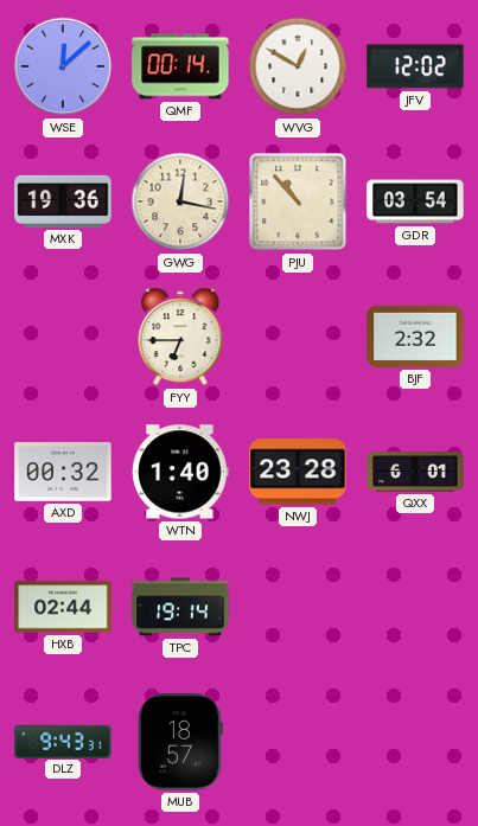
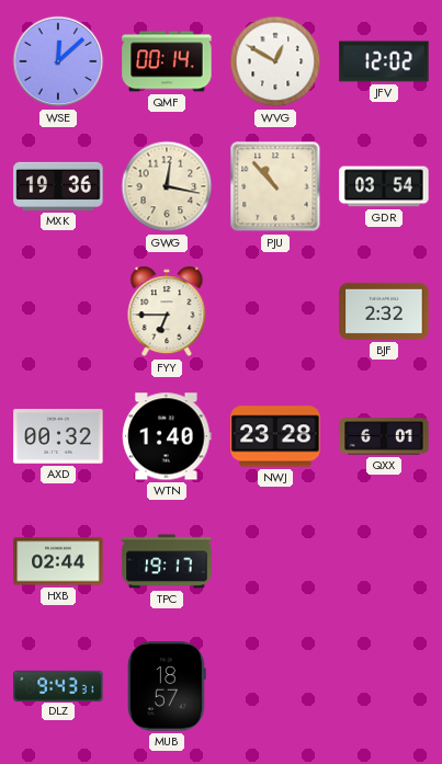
TPC: 19:14 -> 19:17 (167, 561)
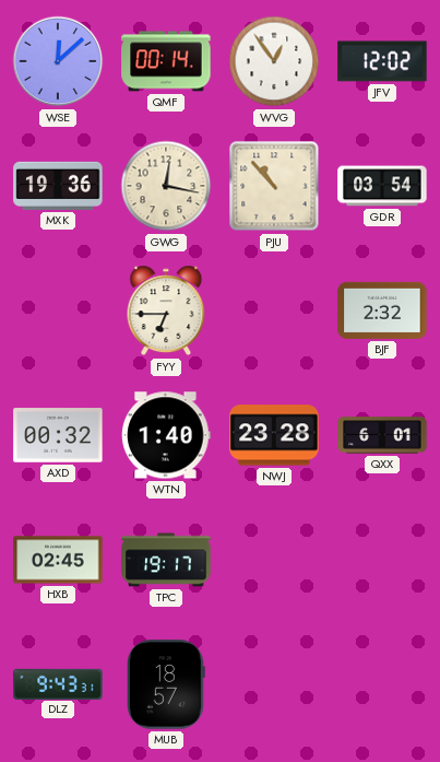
WVG: 12:50 -> 12:54 (274, 61)
HXB: 02:44 -> 02:45 (58, 560)
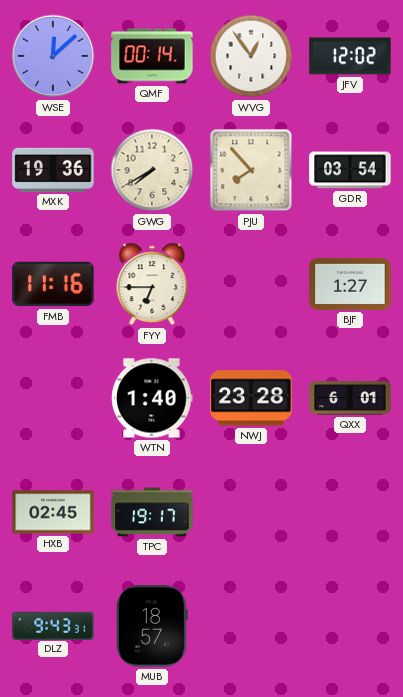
GWG: 12:17 -> 7:40 (152, 170)
PJU: 10:53 -> 7:53 (251, 170)
FMB: none -> 11:16 (53, 284)
BJF: 2:32 -> 1:27 (350, 284)
AXD: 00:32 -> none (58, 435)
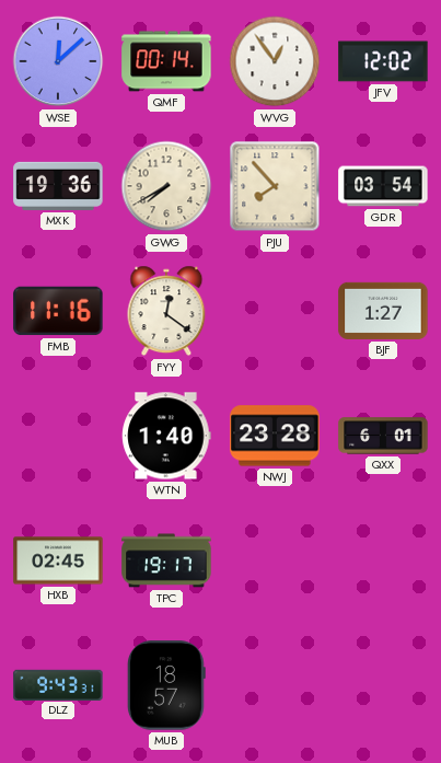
FYY: 6:45 -> 12:21 (166, 311)
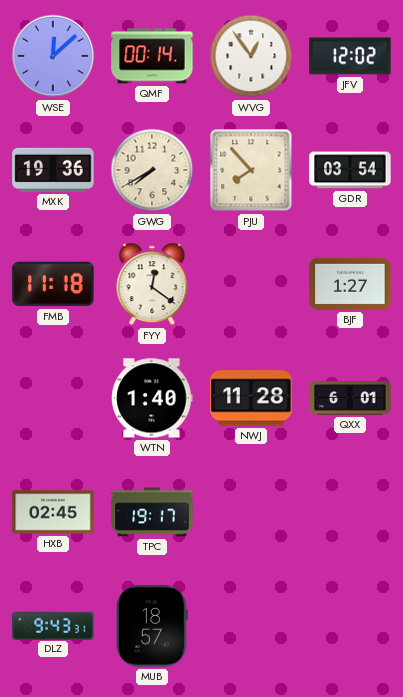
FMB: 11:16 -> 11:18 (53, 284)
NWJ: 23:28 -> 11:28 (251, 398)
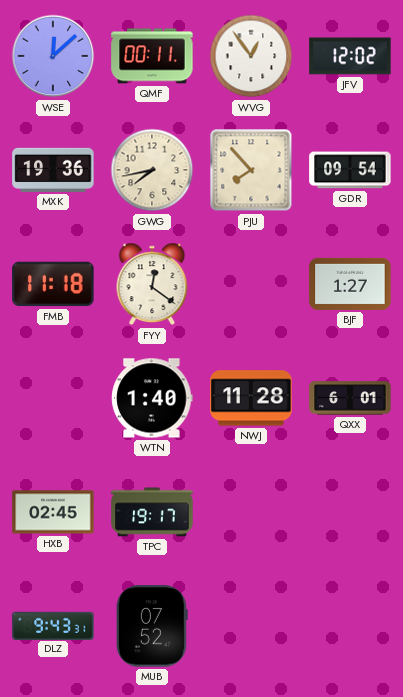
QMF: 00:14 -> 00:11 (152, 56)
GWG: 7:40 -> 7:43 (152, 170)
GDR: 03:54 -> 09:54 (350, 170)
MUB: 18:57 -> 07:52 (152, 626)
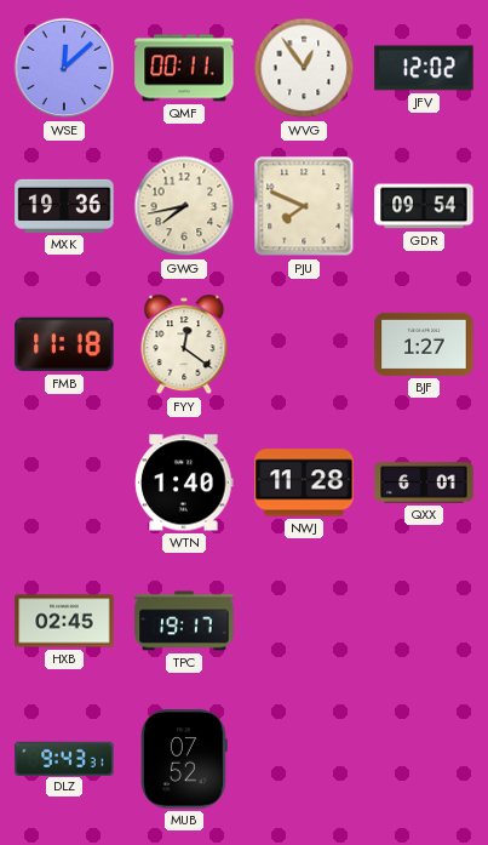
PJU: 7:53 -> 7:49 (304, 206)
